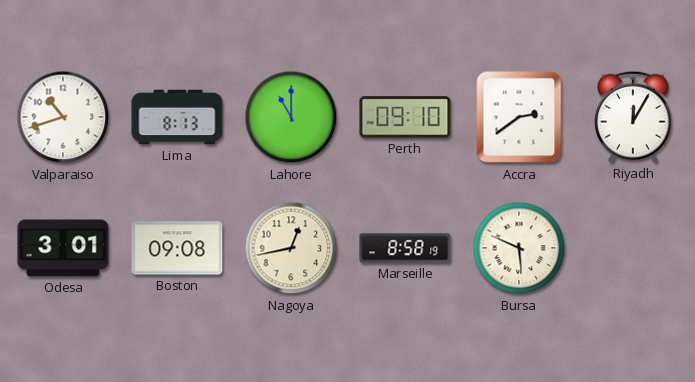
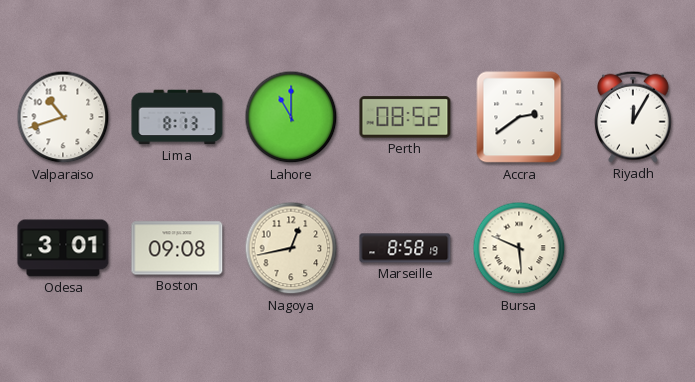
Perth: 09:10 -> 08:52 (405, 117)
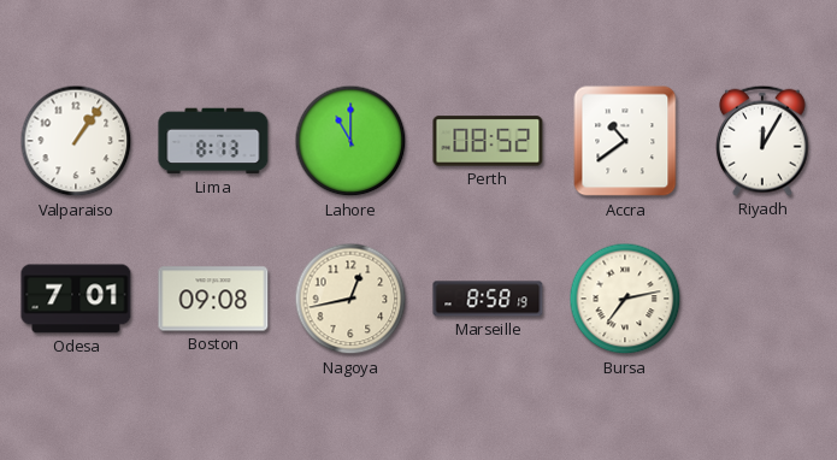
Valparaiso: 10:42 -> 1:06 (76, 141)
Accra: 2:39 -> 10:39 (625, 141)
Odesa: 3:01 -> 7:01 (76, 299)
Bursa: 5:49 -> 7:13 (625, 299)
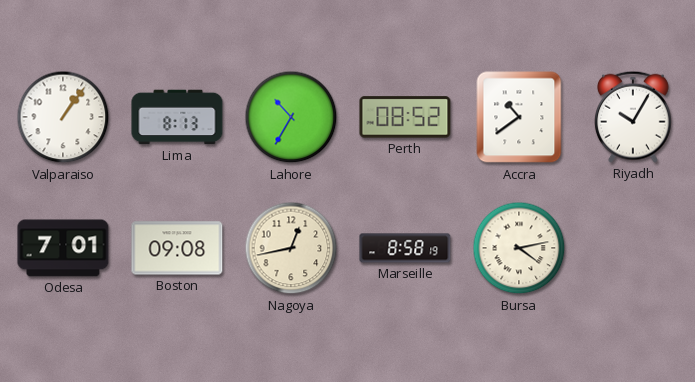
Lahore: 11:00 -> 10:35 (291, 117)
Riyadh: 12:05 -> 10:05 (633, 117)
Bursa: 7:13 -> 4:13 (519, 248)
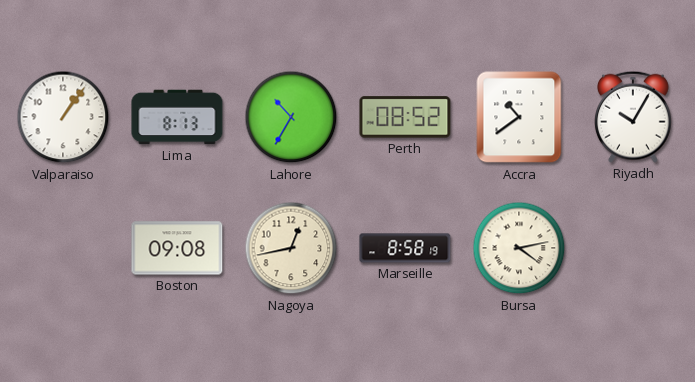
Odesa: 7:01 -> none (63, 248)
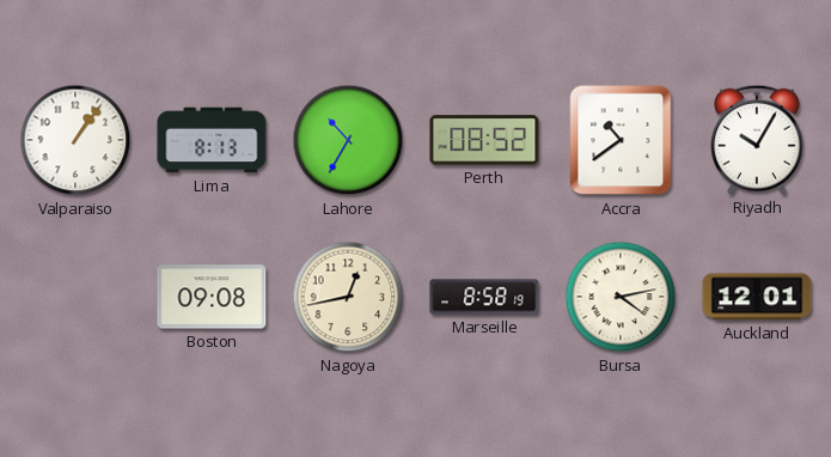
Auckland: none -> 12:01 (757, 297)
